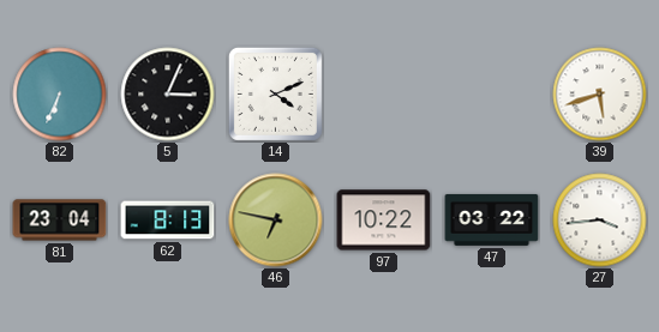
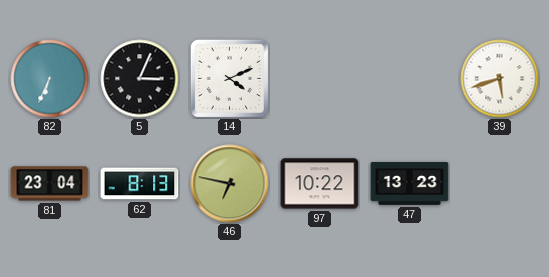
47: 03:22 -> 13:23 (410, 183)
27: 3:44 -> none (600, 221)
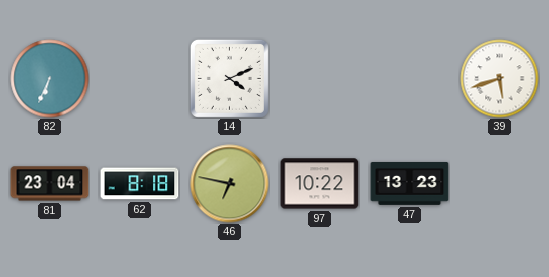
5: 3:04 -> none (140, 79)
62: 8:13 -> 8:18 (140, 184)
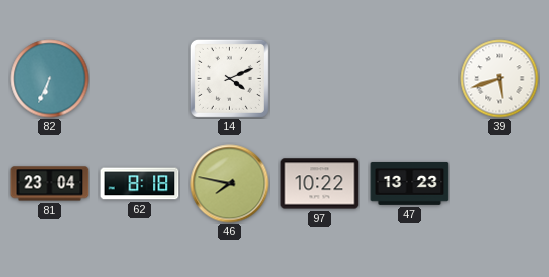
46: 6:47 -> 7:47 (230, 184)
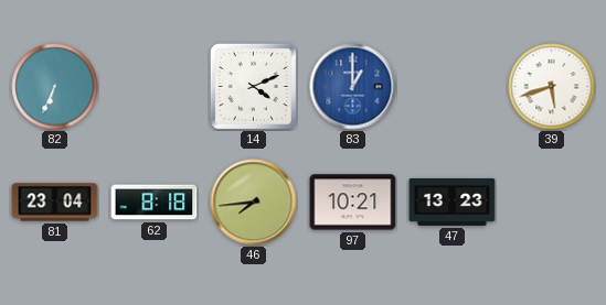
83: none -> 1:00 (353, 87)
46: 7:47 -> 7:44 (254, 203)
97: 10:22 -> 10:21 (353, 203)
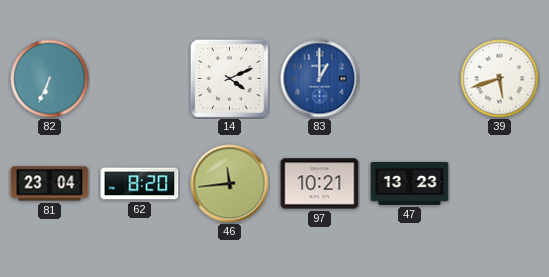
62: 8:18 -> 8:20 (140, 184)
46: 7:44 -> 11:44 (230, 184)
